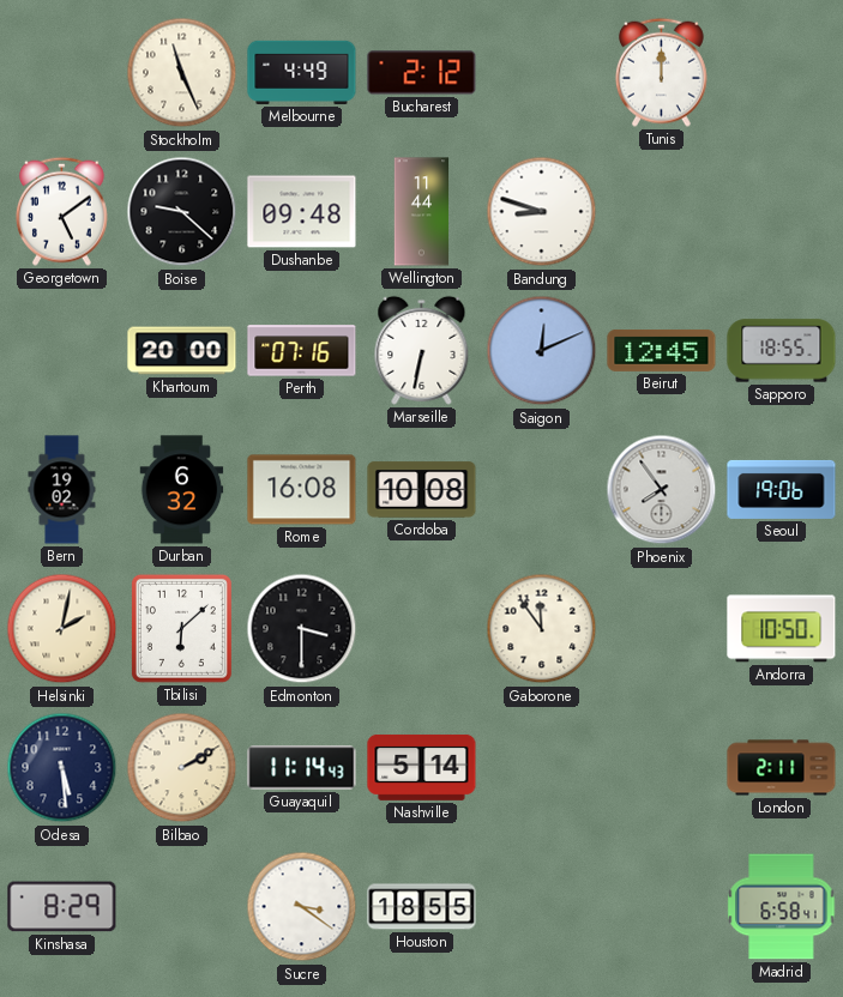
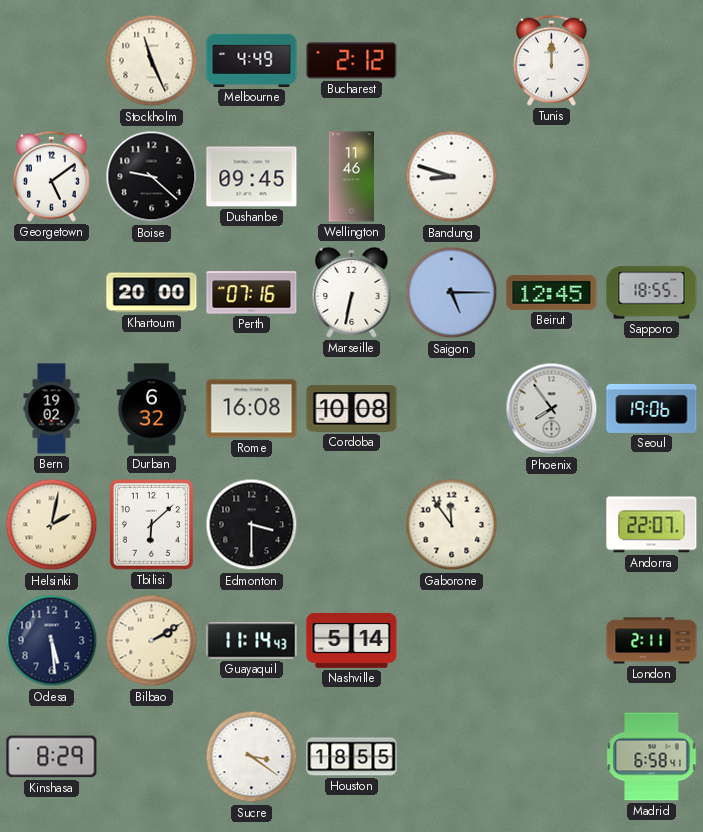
Dushanbe: 09:48 -> 09:45 (252, 177)
Wellington: 11:44 -> 11:46 (352, 177)
Saigon: 12:11 -> 5:15 (452, 293)
Andorra: 10:50 -> 22:07 (652, 525)
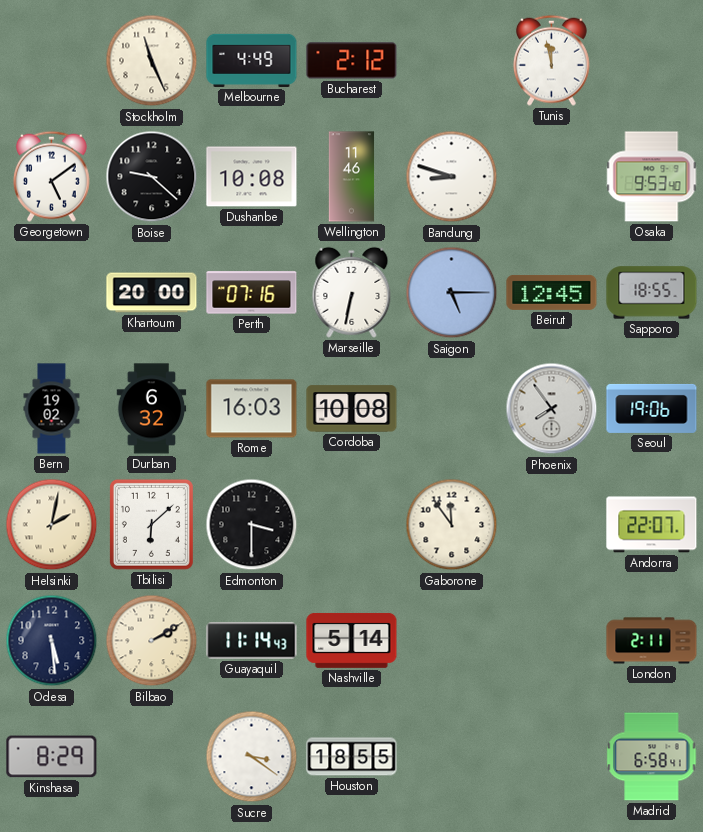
Tunis: 12:00 -> 11:58 (551, 60)
Dushanbe: 09:45 -> 10:08 (252, 177)
Osaka: none -> 9:53 (652, 177)
Rome: 16:08 -> 16:03 (252, 409)
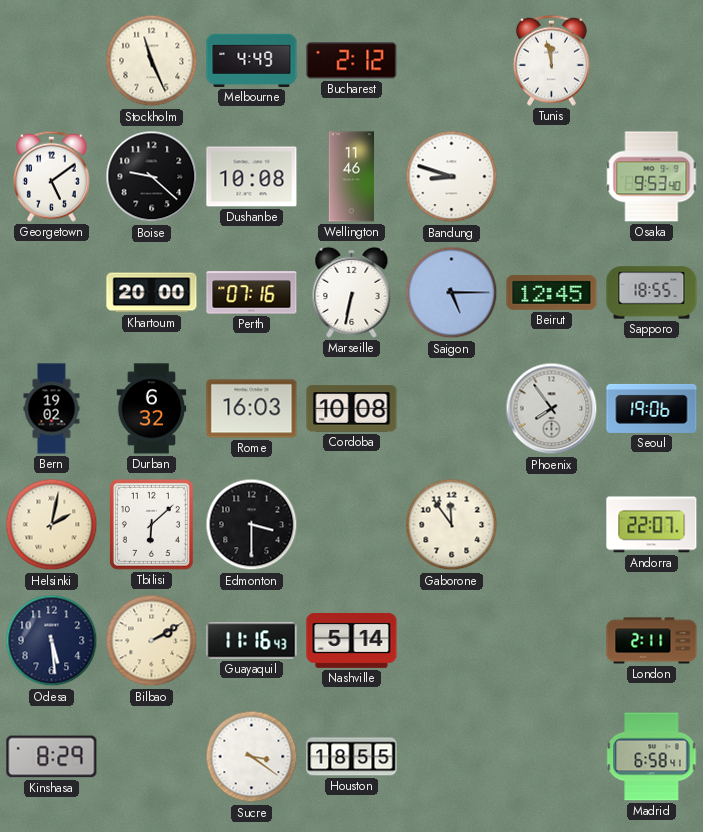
Guayaquil: 11:14 -> 11:16 (252, 641)
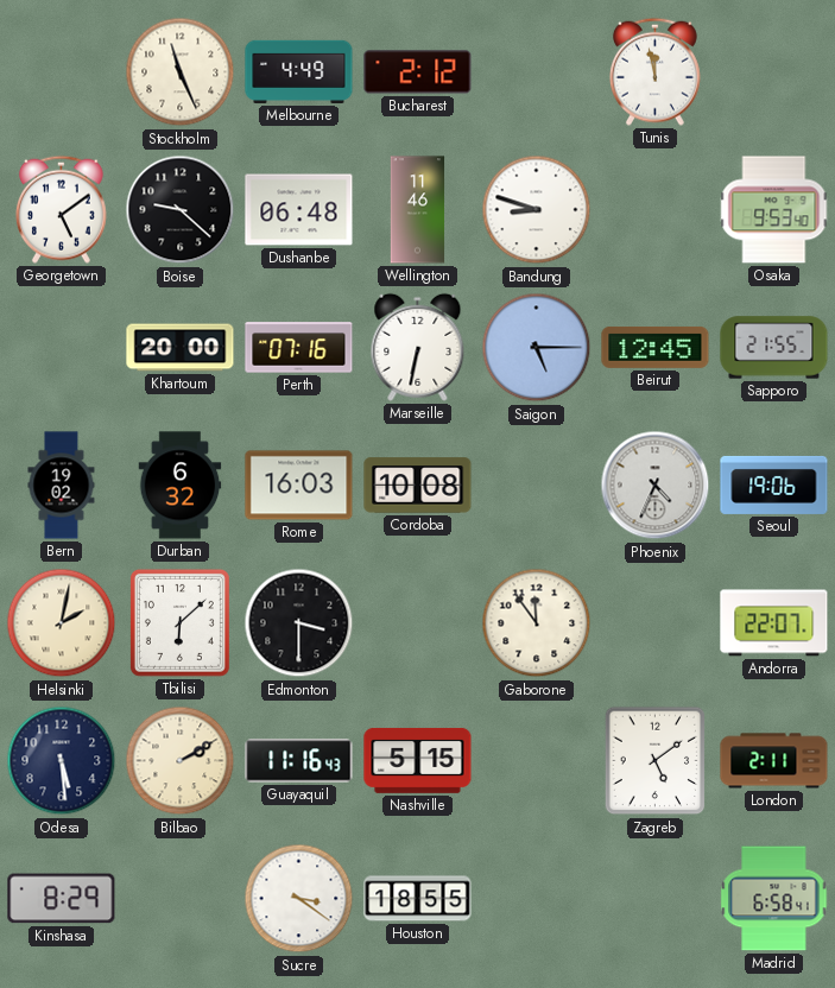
Dushanbe: 10:08 -> 06:48 (299, 210)
Sapporo: 18:55 -> 21:55 (774, 348)
Phoenix: 7:54 -> 4:34 (656, 486)
Nashville: 5:14 -> 5:15 (418, 760)
Zagreb: none -> 5:09 (656, 761)
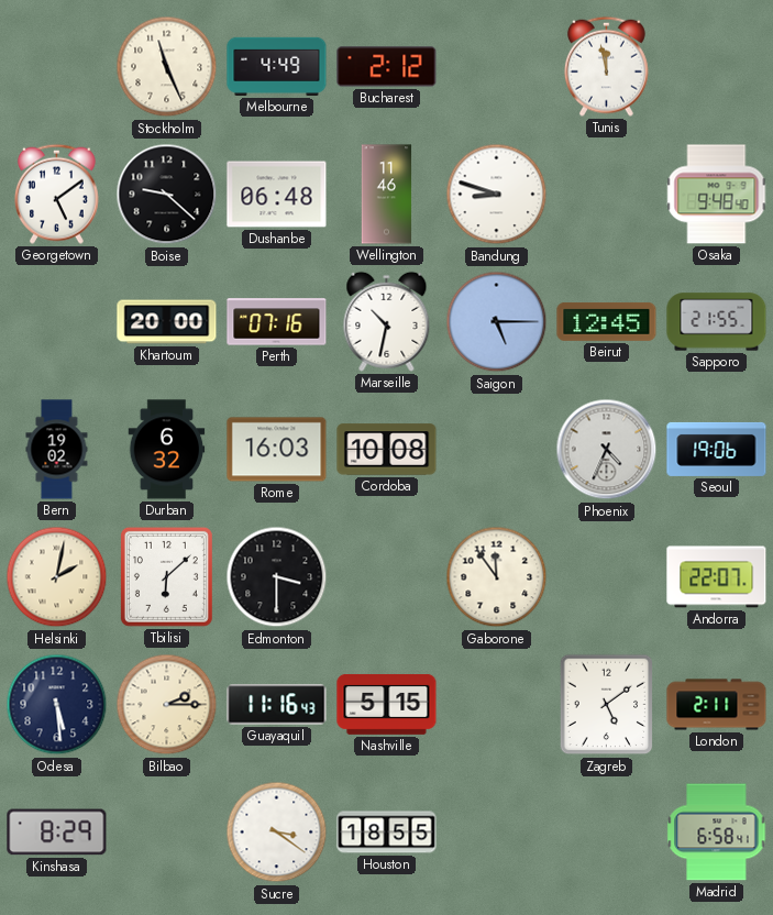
Osaka: 9:53 -> 9:48 (717, 195)
Marseille: 6:32 -> 10:32 (387, 321)
Bilbao: 2:10 -> 2:15 (167, 705)
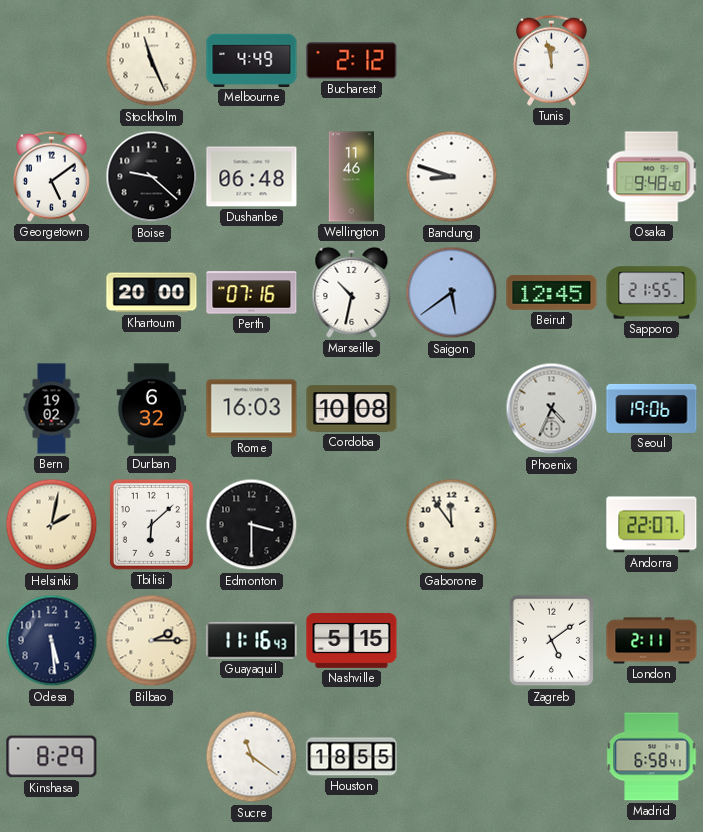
Saigon: 5:15 -> 5:39 (452, 293)
Sucre: 3:21 -> 11:21 (252, 757)
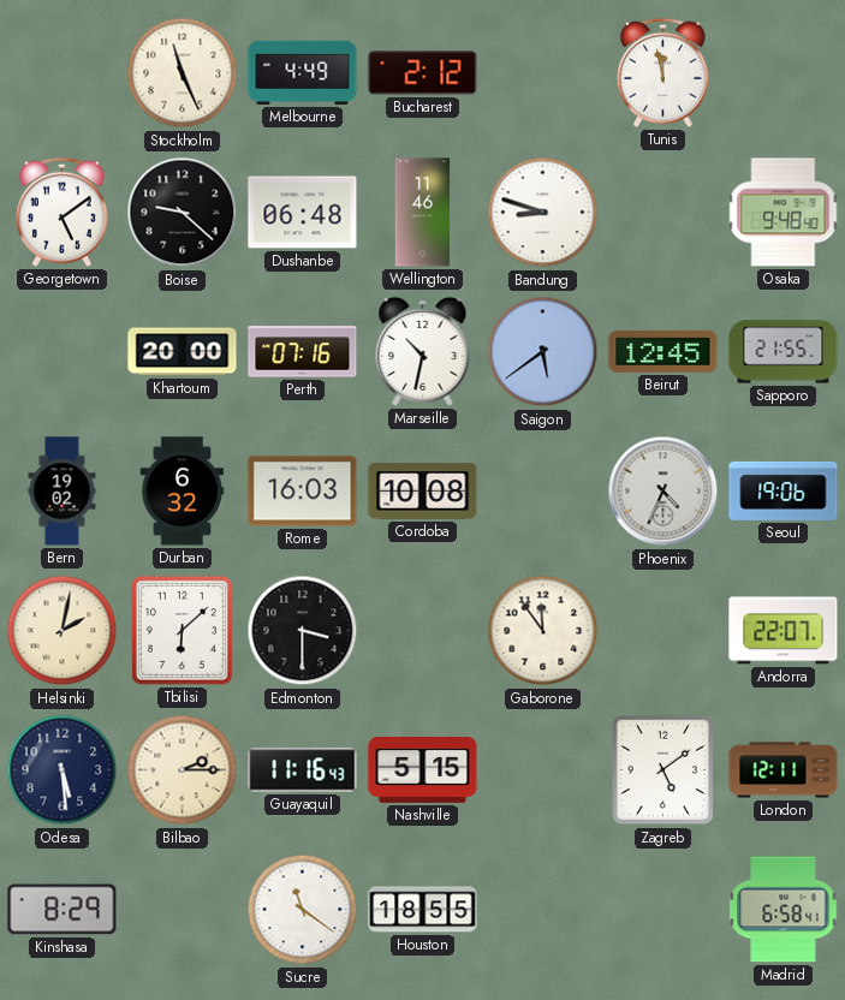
London: 2:11 -> 12:11 (784, 770)
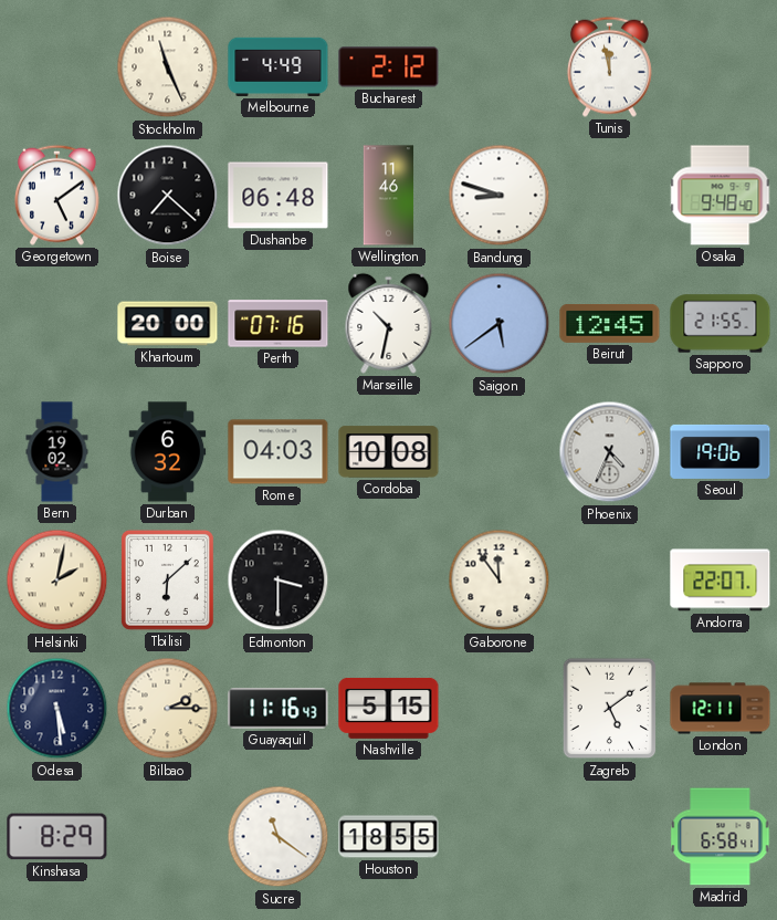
Boise: 9:22 -> 7:22 (168, 196)
Rome: 16:03 -> 04:03 (279, 452)
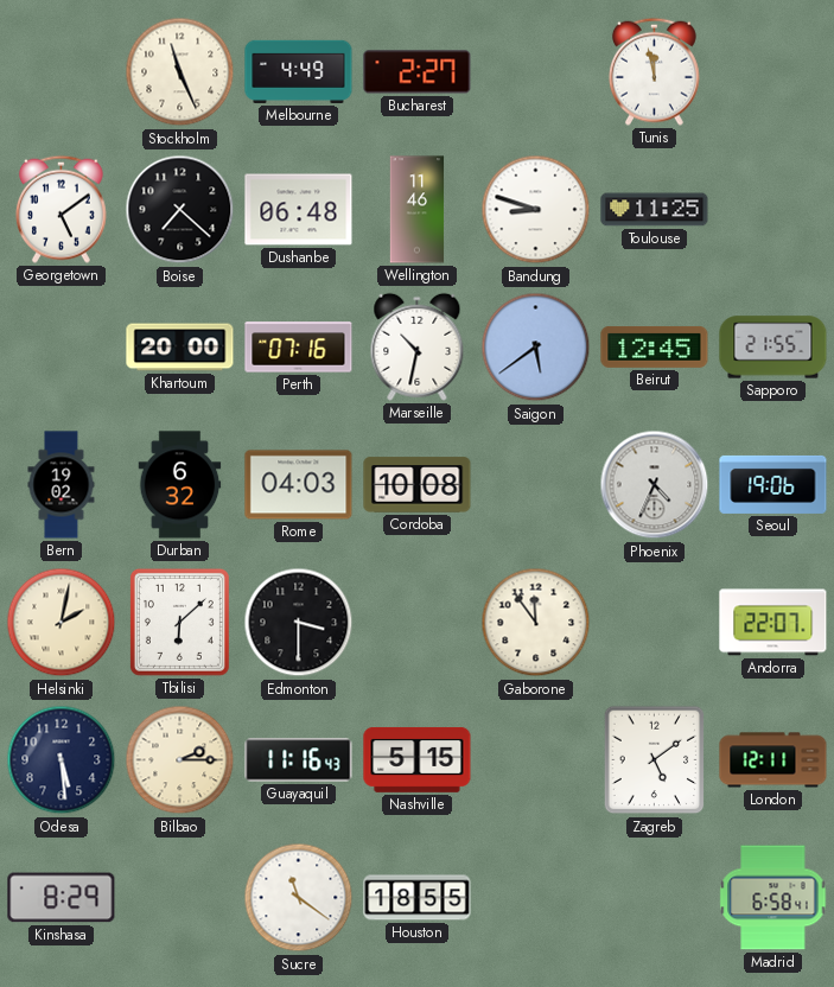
Bucharest: 2:12 -> 2:27 (418, 72)
Toulouse: none -> 11:25 (655, 210)
Osaka: 9:48 -> none (721, 196)
